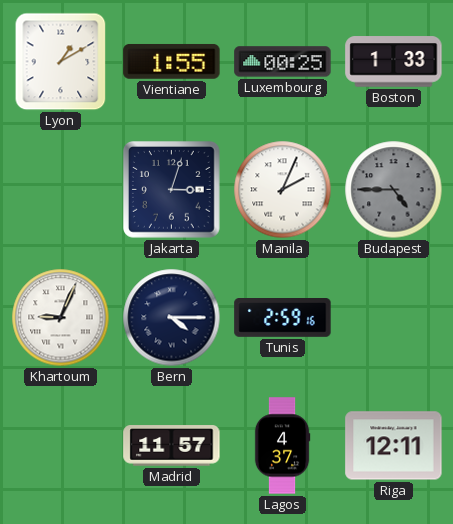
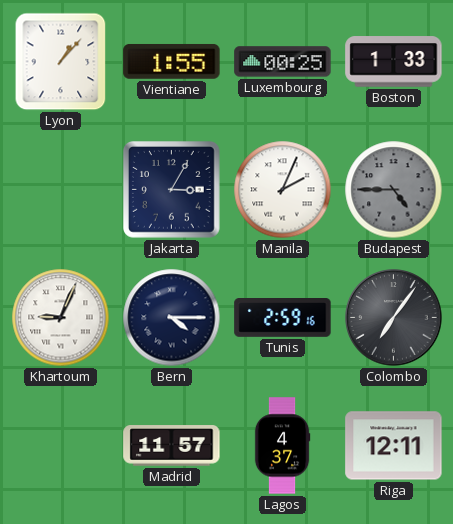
Lyon: 1:10 -> 1:07 (61, 62)
Jakarta: 3:03 -> 3:05 (172, 190)
Colombo: none -> 7:06 (394, 318)
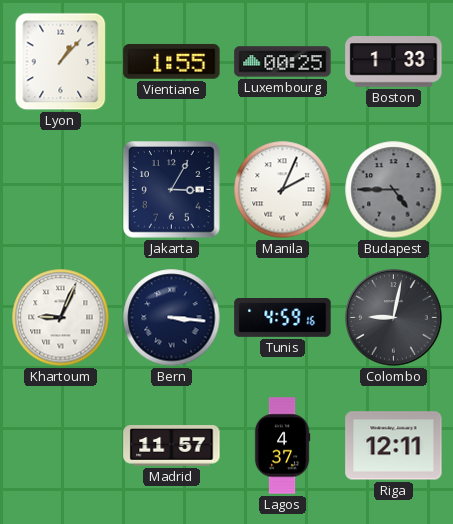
Bern: 4:15 -> 3:16 (172, 318)
Tunis: 2:59 -> 4:59 (283, 318)
Colombo: 7:06 -> 9:02 (394, 318)
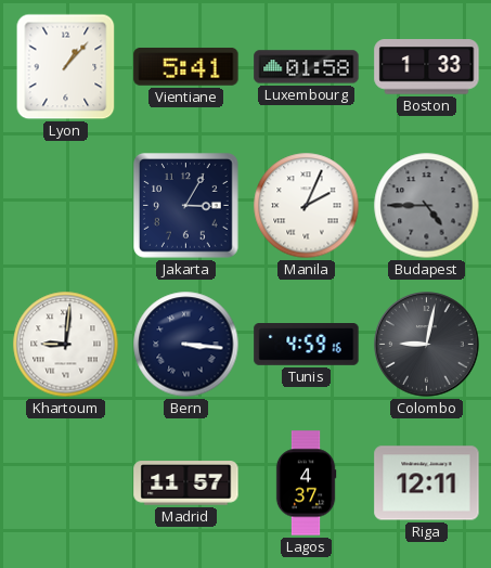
Vientiane: 1:55 -> 5:41 (186, 67)
Luxembourg: 00:25 -> 01:58 (307, 67)
Khartoum: 9:04 -> 9:01 (66, 345)
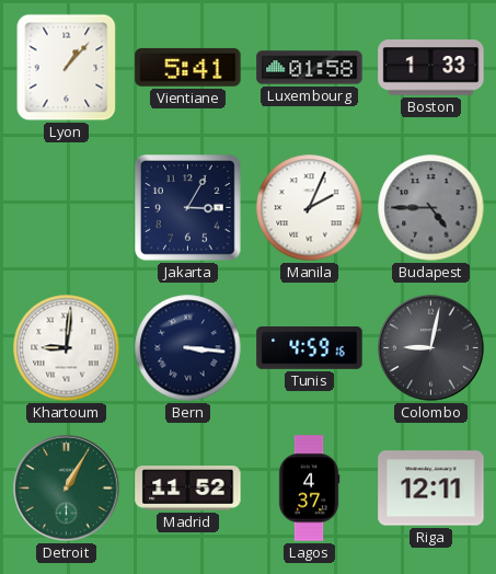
Detroit: none -> 1:05 (67, 489)
Madrid: 11:57 -> 11:52 (188, 489)
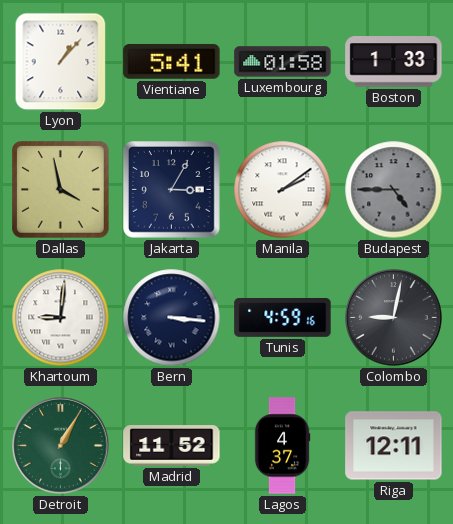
Dallas: none -> 3:58 (61, 190)
Manila: 2:04 -> 2:09 (283, 190)
